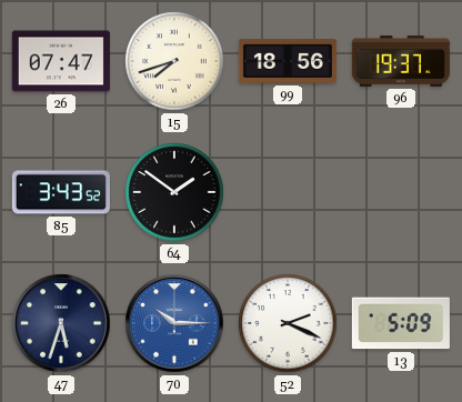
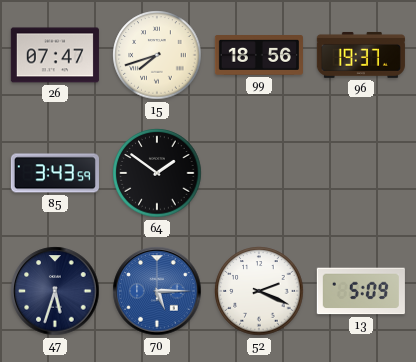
85: 3:43:52 -> 3:43:59 (55, 173)
70: 10:15 -> 5:15 (157, 291)
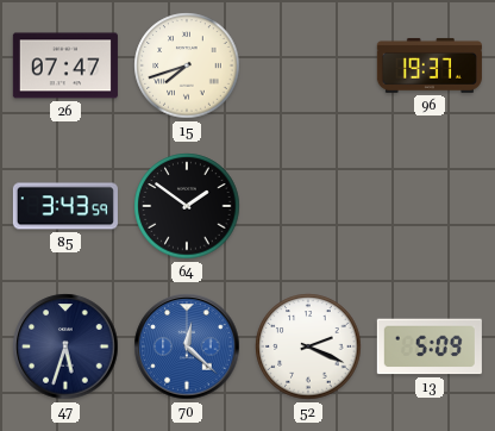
99: 18:56 -> none (259, 56)
70: 5:15 -> 12:22 (187, 346)
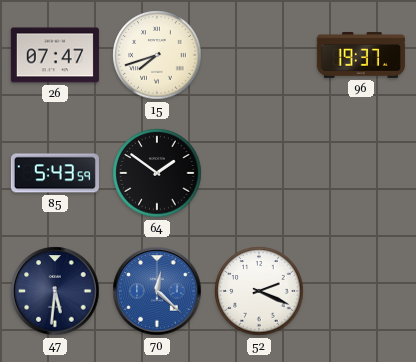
85: 3:43 -> 5:43 (55, 173)
47: 5:33 -> 5:31 (55, 291)
13: 5:09 -> none (430, 346)
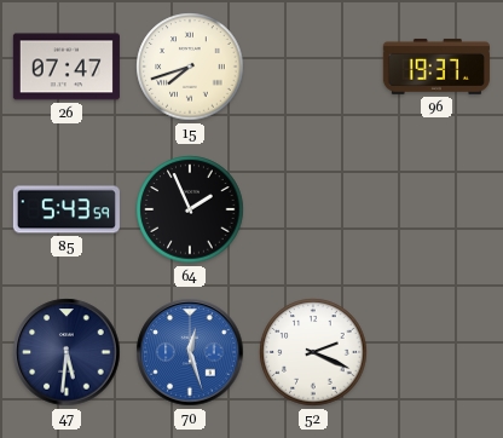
64: 1:51 -> 1:56 (190, 209)
70: 12:22 -> 12:27 (190, 352)
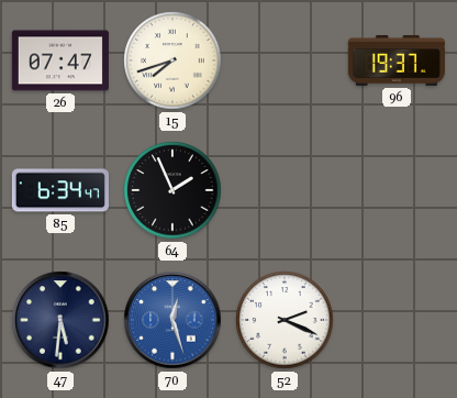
85: 5:43 -> 6:34 (60, 190)
